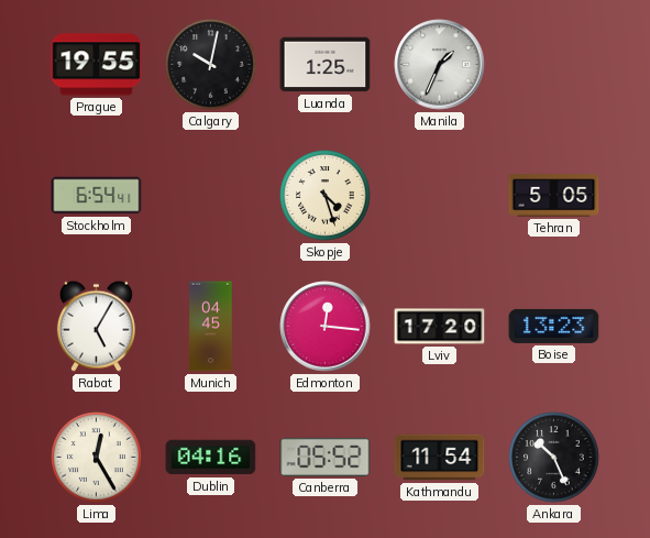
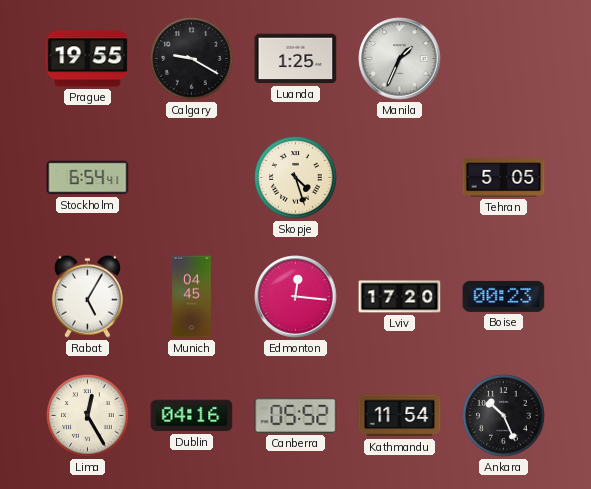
Calgary: 10:02 -> 9:20 (192, 59)
Boise: 13:23 -> 00:23 (504, 296)
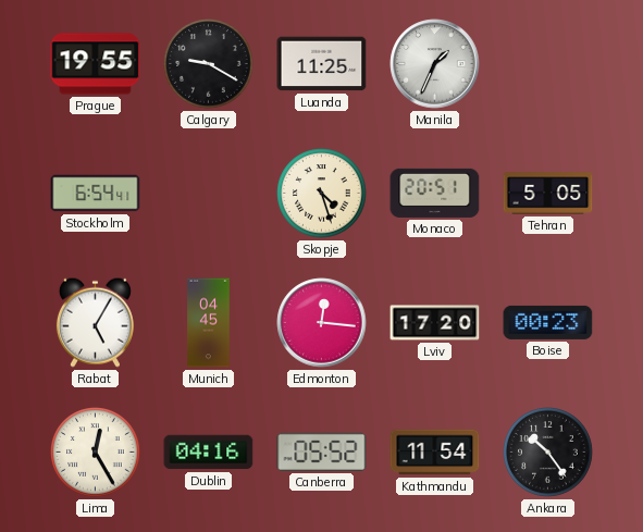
Luanda: 1:25 -> 11:25 (322, 64)
Monaco: none -> 20:51 (435, 193)
Ankara: 10:26 -> 10:24 (548, 453)
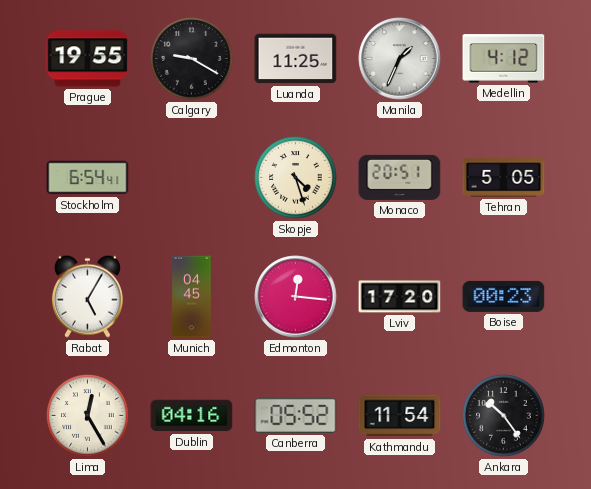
Medellin: none -> 4:12 (504, 59)
